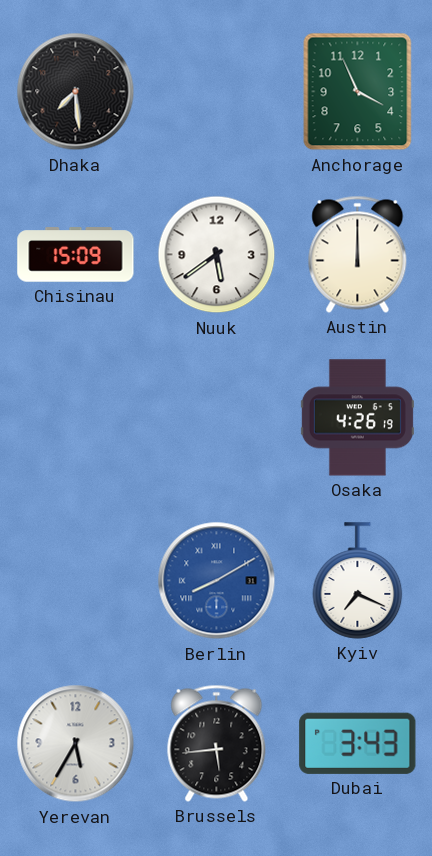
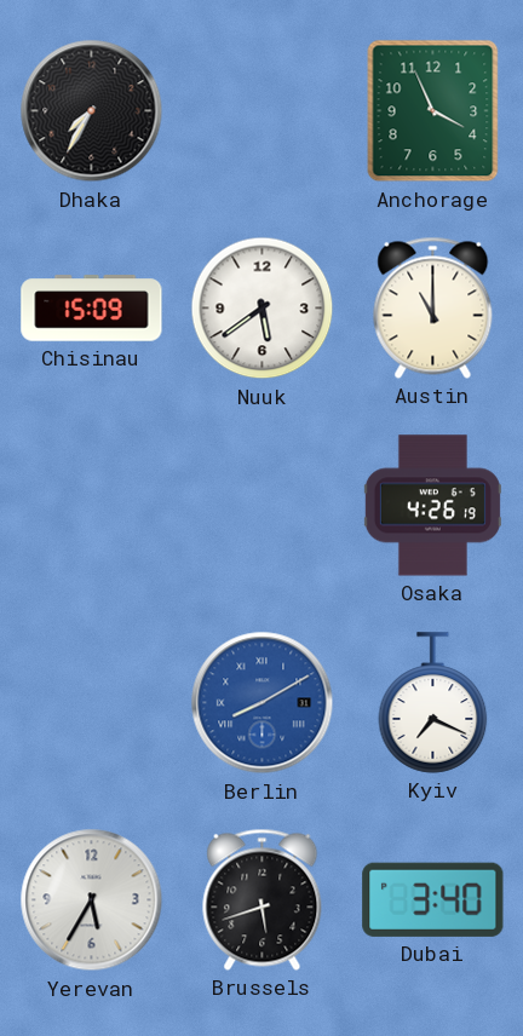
Dhaka: 7:29 -> 7:35 (92, 111)
Austin: 12:00 -> 11:00 (433, 307)
Brussels: 5:44 -> 5:42 (263, 899)
Dubai: 3:43 -> 3:40 (433, 899)
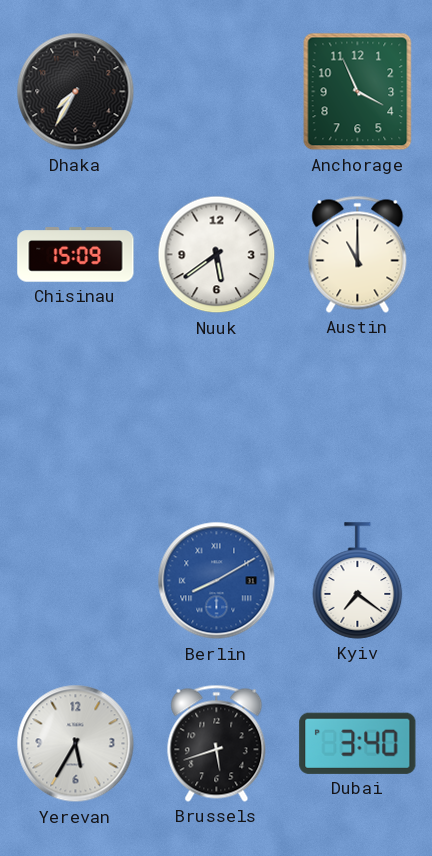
Osaka: 4:26 -> none (432, 506)
Kyiv: 7:19 -> 7:21 (358, 581)
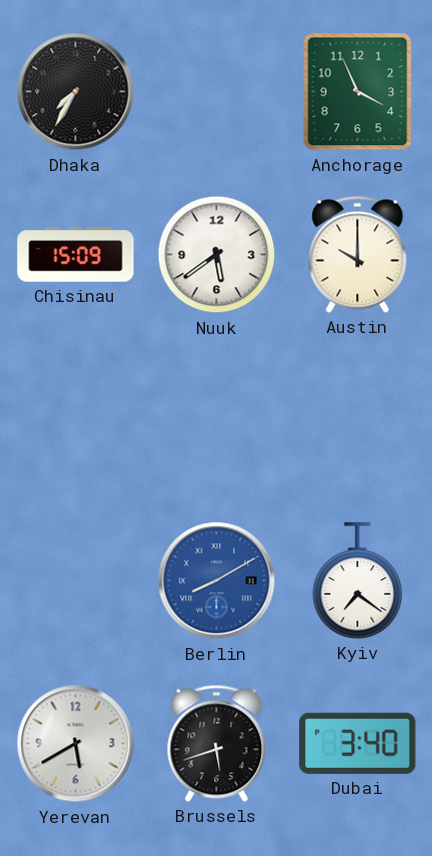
Austin: 11:00 -> 10:00 (358, 254)
Yerevan: 5:35 -> 5:40 (76, 744)
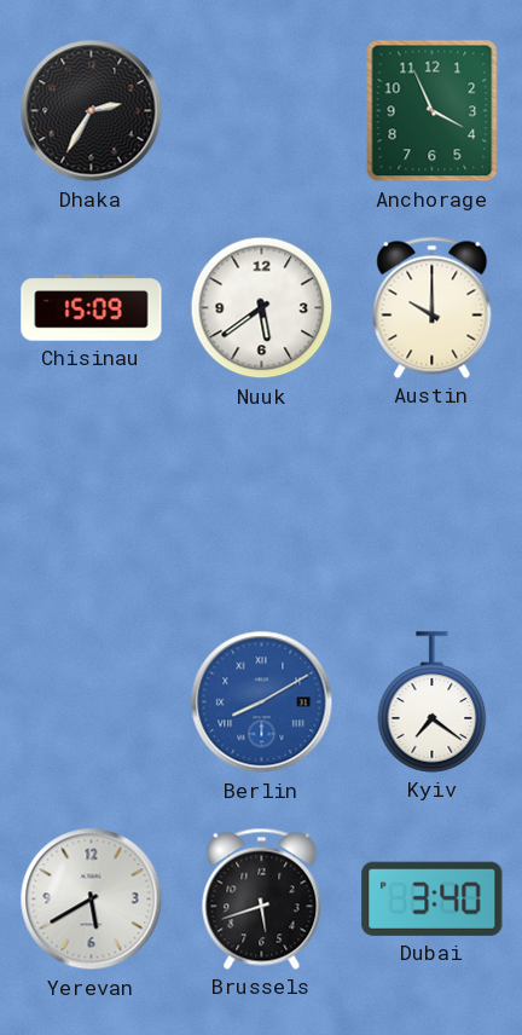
Dhaka: 7:35 -> 2:35 (92, 111)
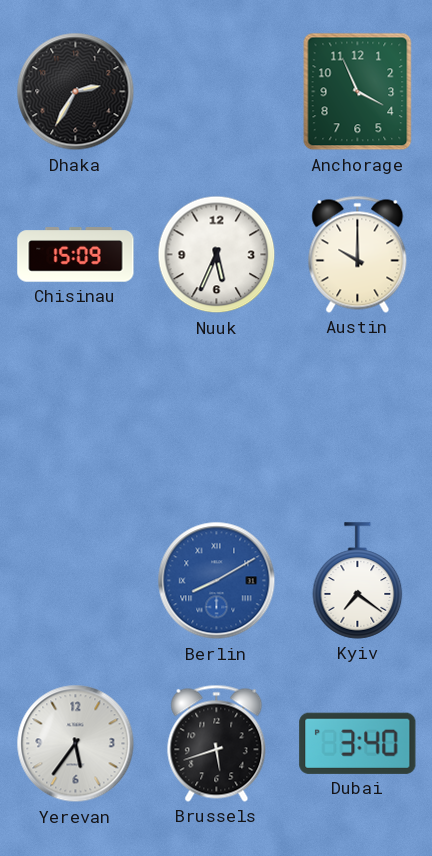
Nuuk: 5:39 -> 5:34 (217, 255)
Yerevan: 5:40 -> 5:36 (76, 744)
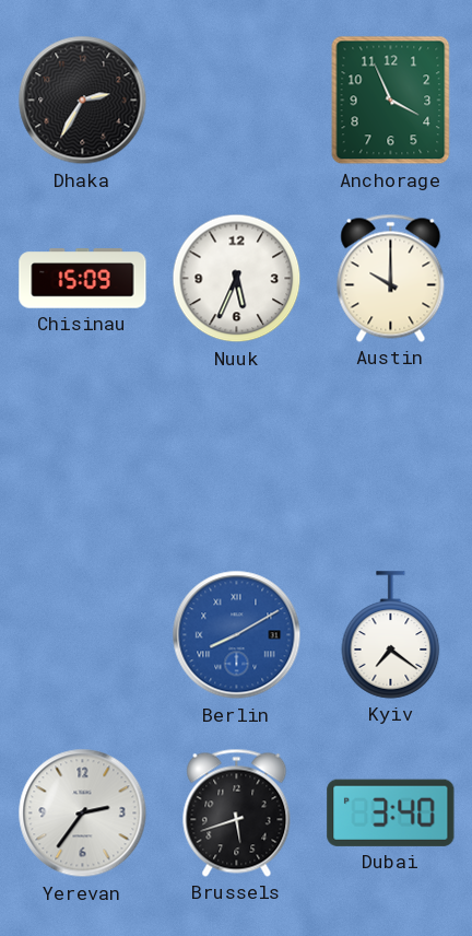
Yerevan: 5:36 -> 2:36 (83, 814)
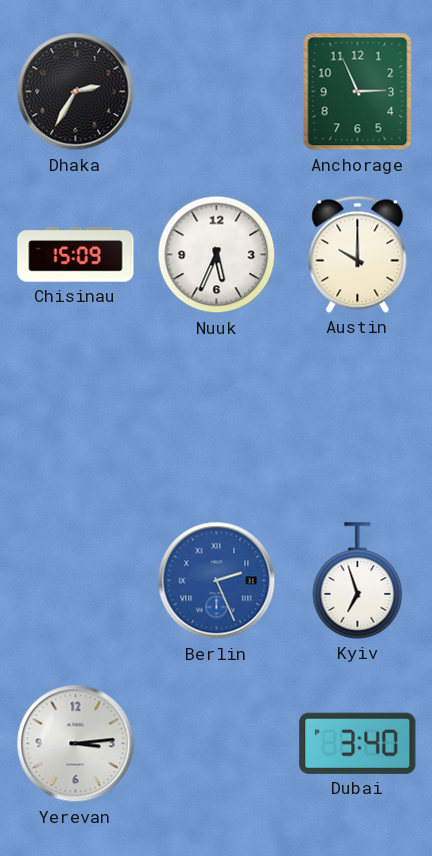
Anchorage: 3:56 -> 2:56 (358, 92)
Berlin: 8:10 -> 2:26 (217, 581)
Kyiv: 7:21 -> 6:57 (358, 581)
Yerevan: 2:36 -> 3:14 (76, 744)
Brussels: 5:42 -> none (237, 812)
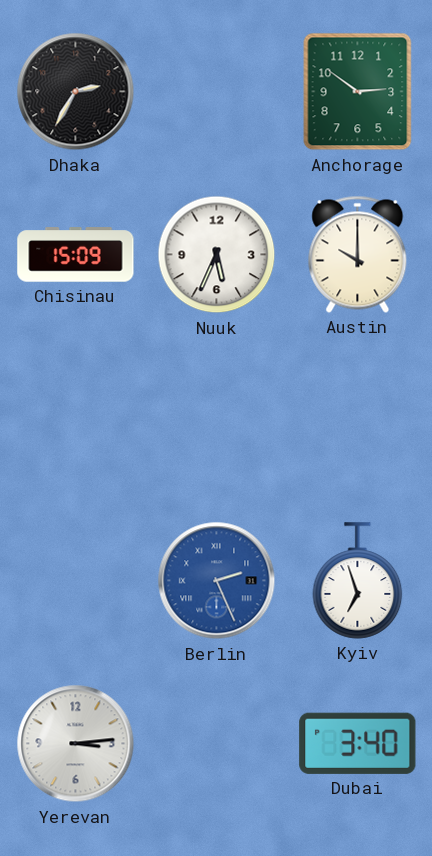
Anchorage: 2:56 -> 2:51 (358, 92)
